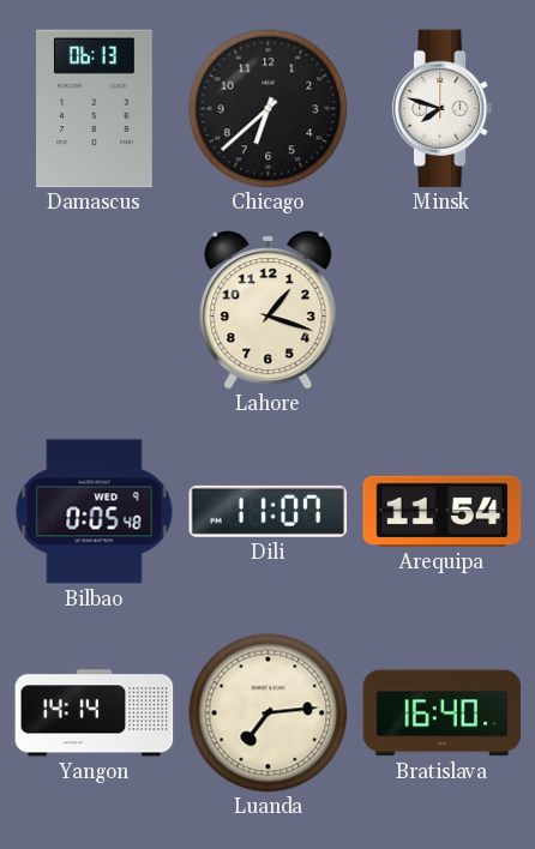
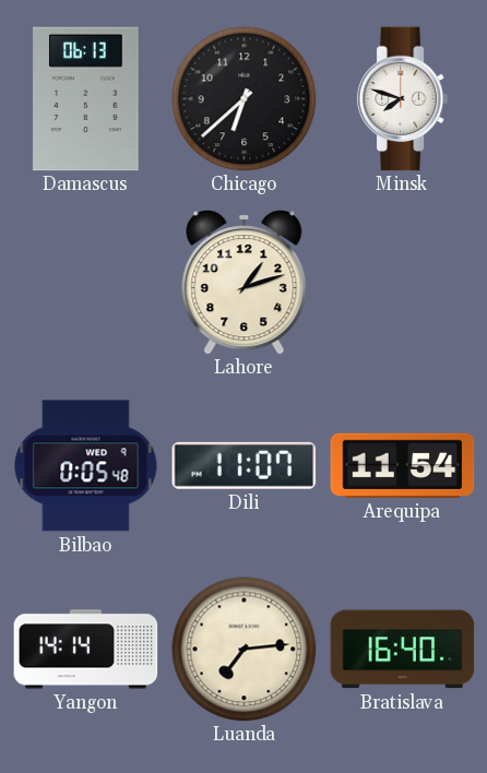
Lahore: 1:18 -> 1:12 (245, 283)
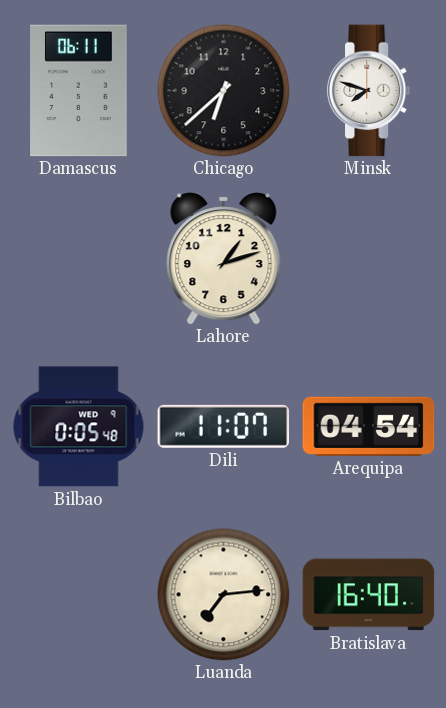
Damascus: 06:13 -> 06:11 (79, 91)
Arequipa: 11:54 -> 04:54 (369, 426)
Yangon: 14:14 -> none (86, 650)
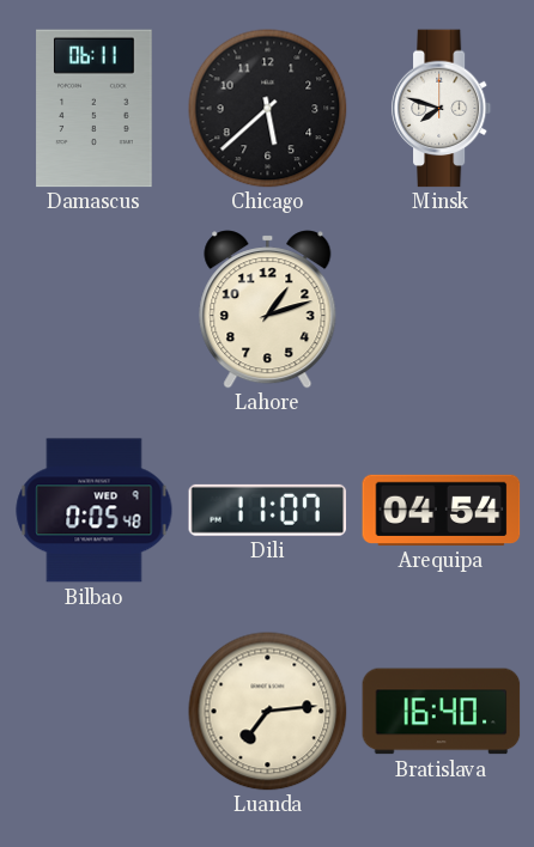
Chicago: 6:38 -> 5:38 (268, 109)
